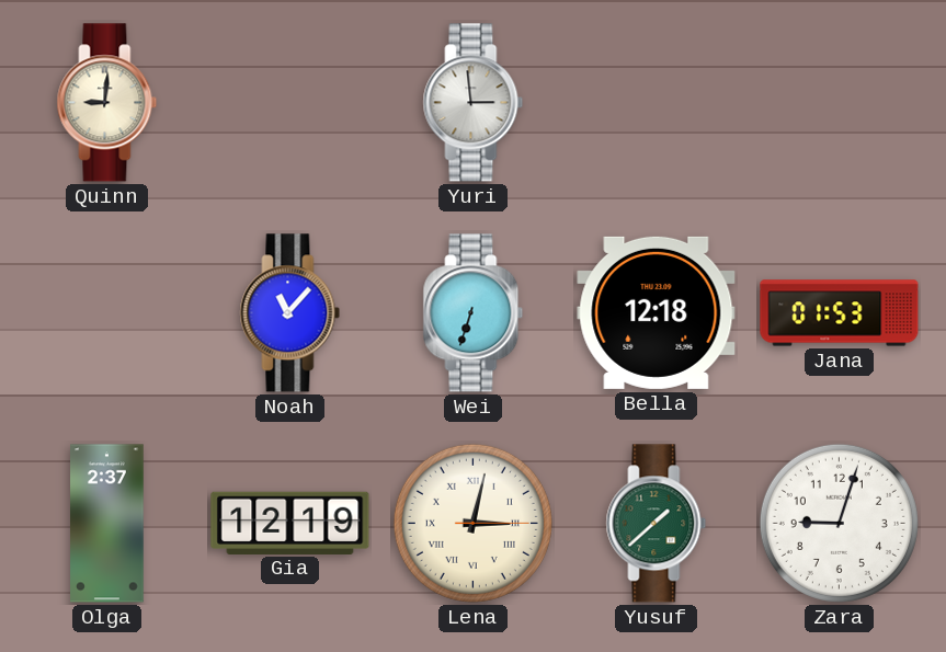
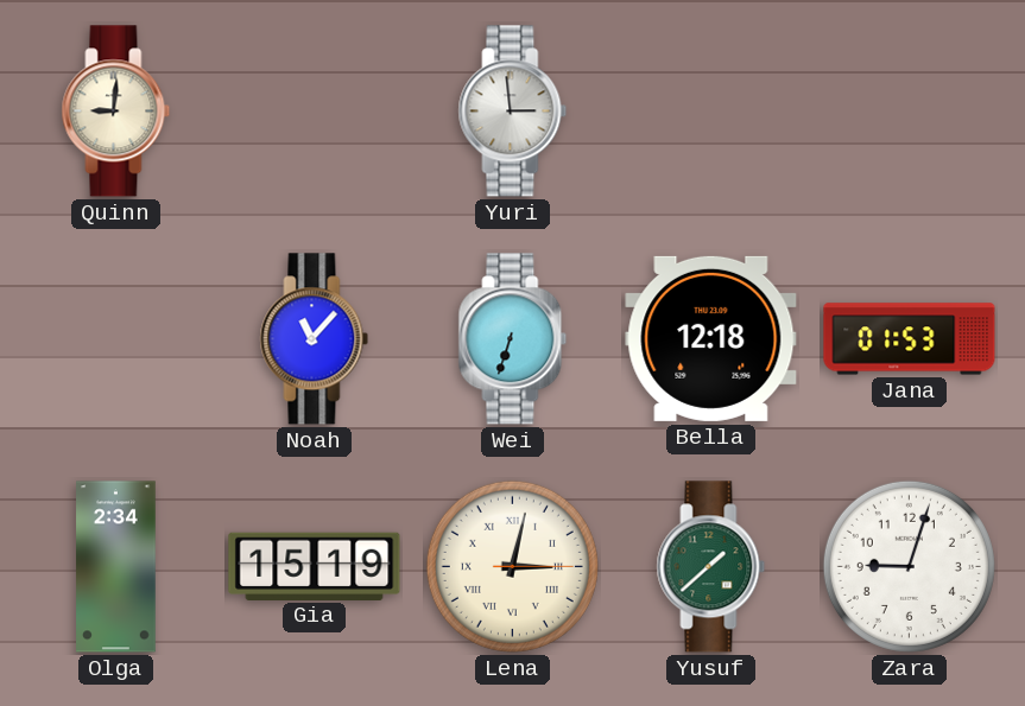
Olga: 2:37 -> 2:34 (116, 567)
Gia: 12:19 -> 15:19 (315, 566)
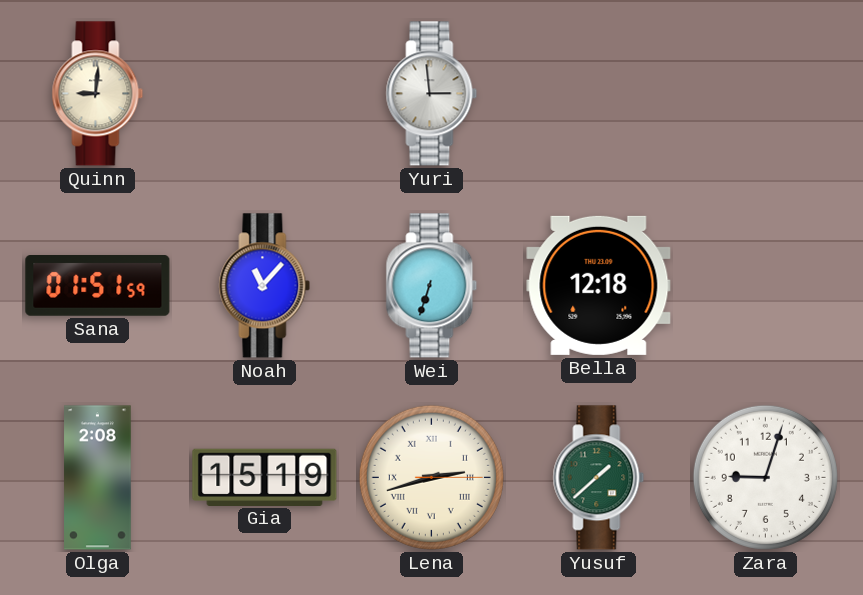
Sana: none -> 01:51 (98, 286)
Jana: 01:53 -> none (910, 339)
Olga: 2:34 -> 2:08 (98, 478)
Lena: 3:02 -> 2:42 (431, 477)
